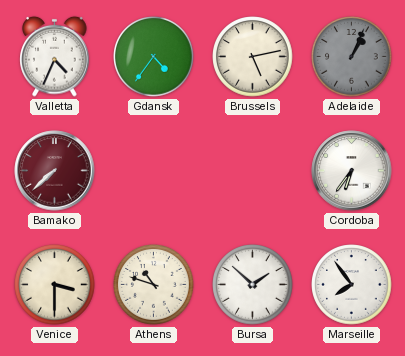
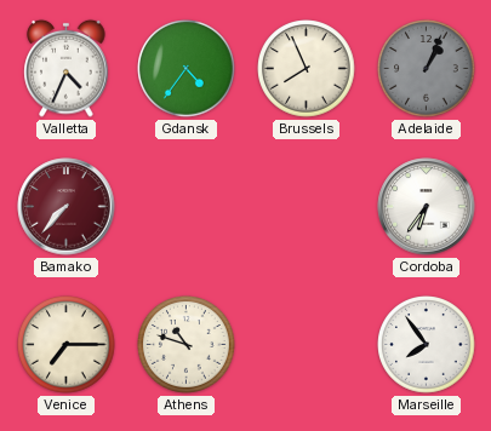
Brussels: 5:13 -> 7:56 (307, 69)
Bamako: 7:38 -> 7:37 (67, 207)
Venice: 3:30 -> 7:15 (67, 345)
Bursa: 1:52 -> none (253, 285)
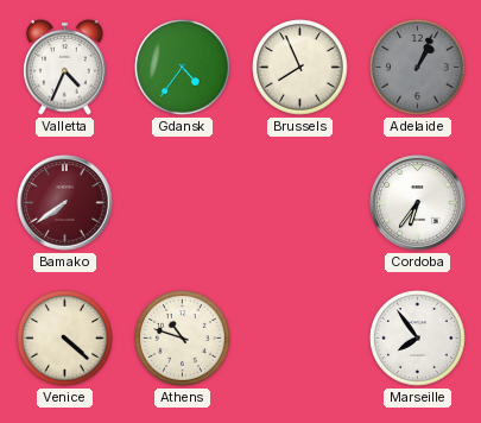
Bamako: 7:37 -> 7:39 (65, 203)
Venice: 7:15 -> 4:22 (65, 339)
